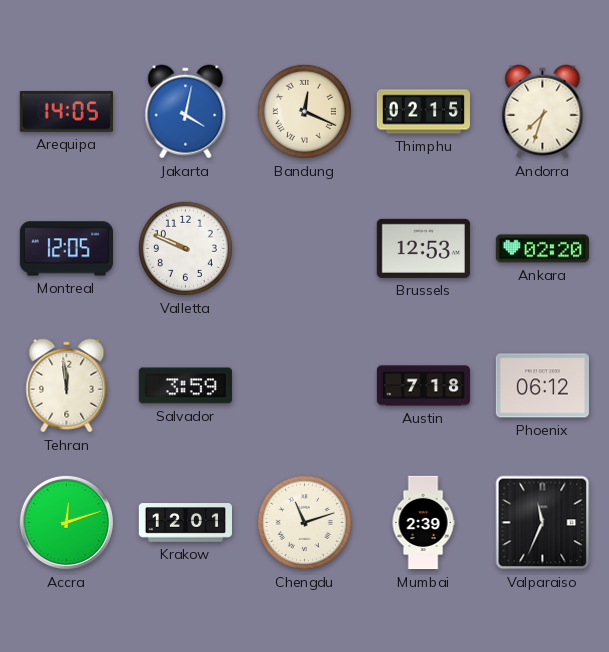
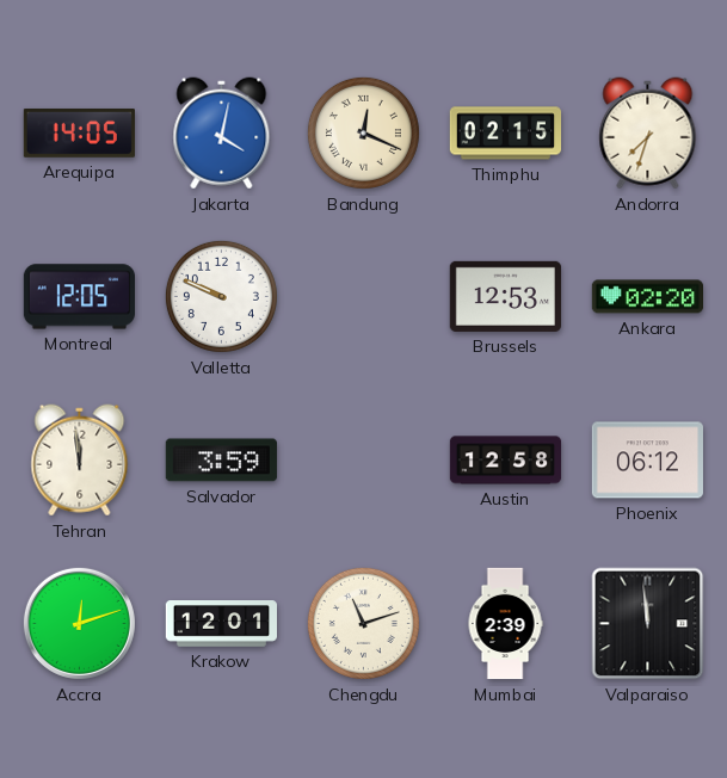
Austin: 7:18 -> 12:58 (506, 461)
Valparaiso: 11:34 -> 11:59 (648, 624)
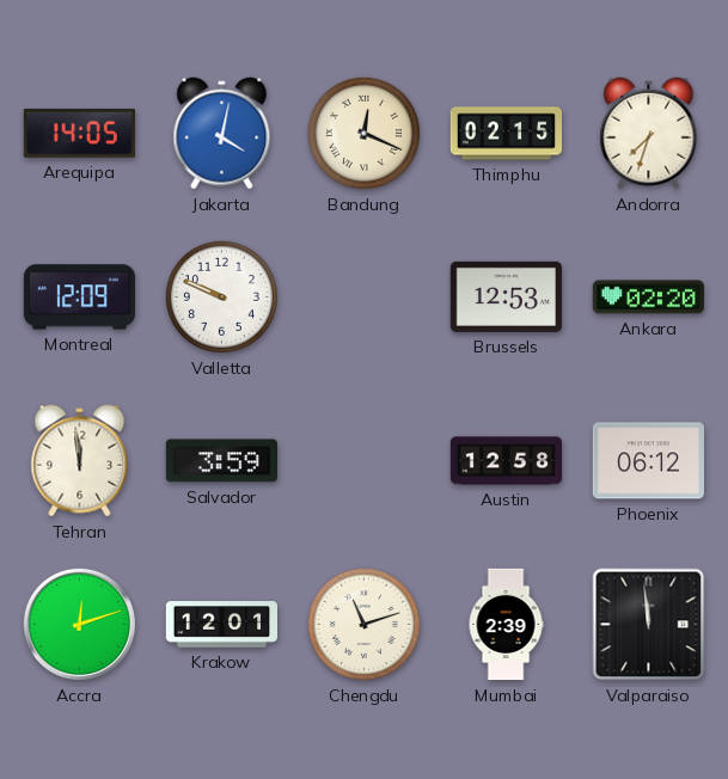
Montreal: 12:05 -> 12:09 (79, 298)
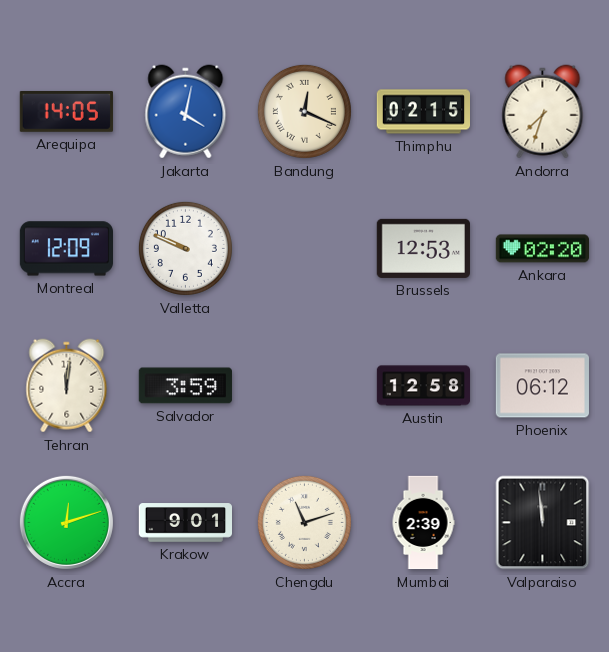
Tehran: 11:59 -> 12:01 (67, 386)
Krakow: 12:01 -> 9:01 (185, 523)
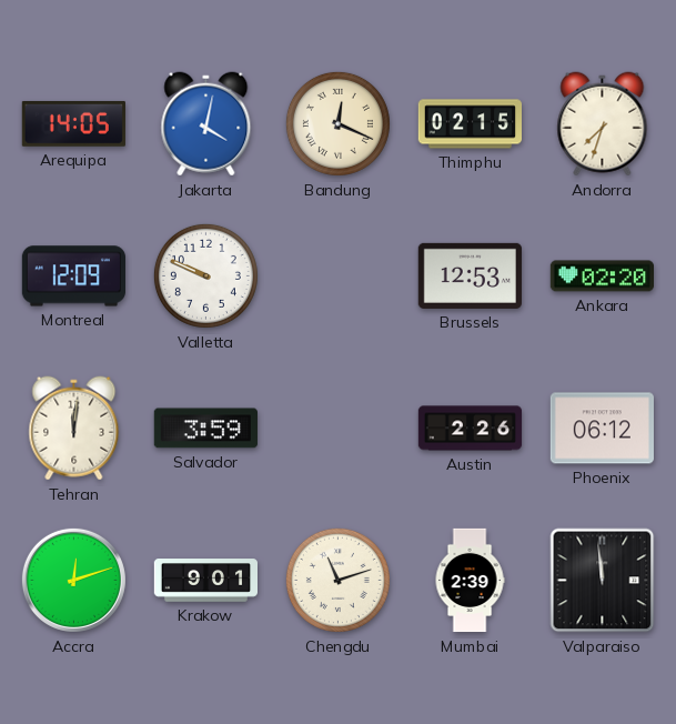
Austin: 12:58 -> 2:26 (471, 429)
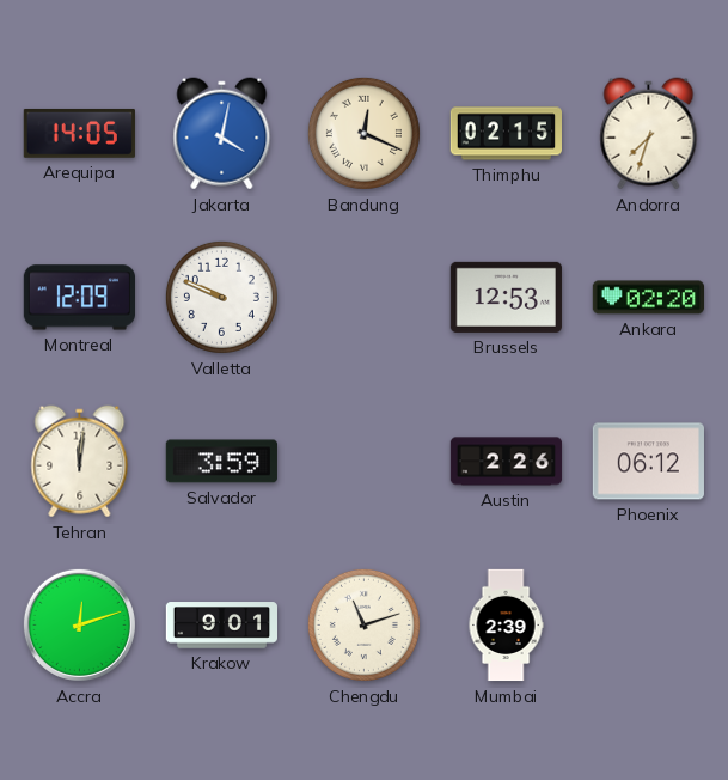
Valparaiso: 11:59 -> none (603, 581)
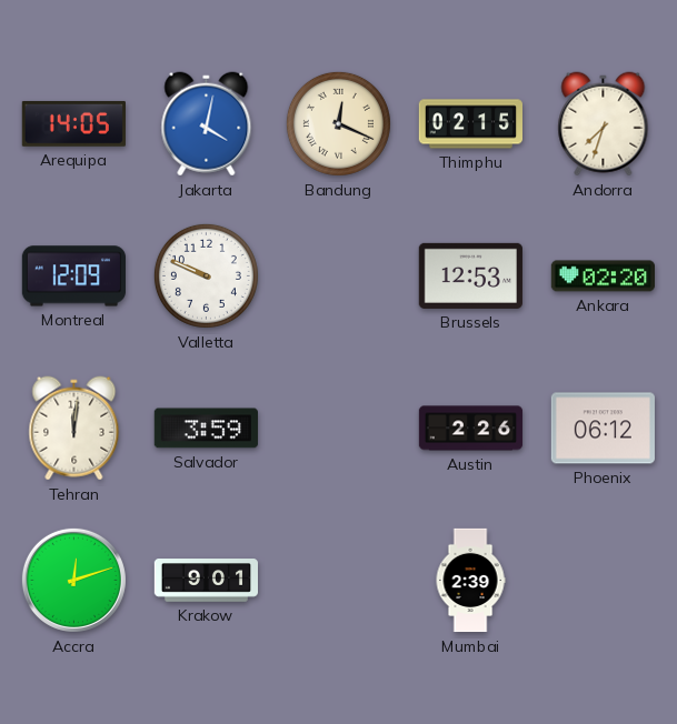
Chengdu: 11:12 -> none (363, 624)
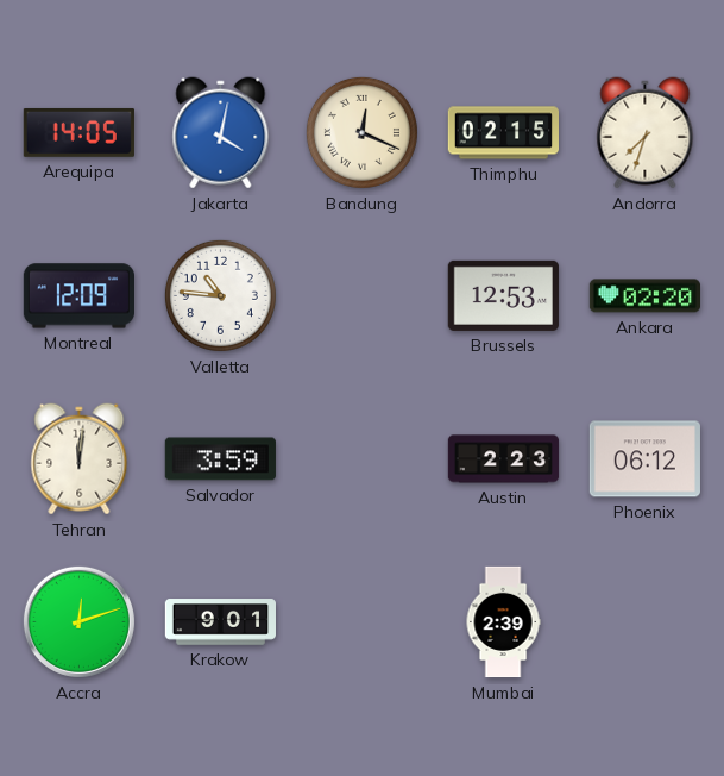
Valletta: 9:49 -> 10:46 (220, 295)
Austin: 2:26 -> 2:23 (504, 459)
